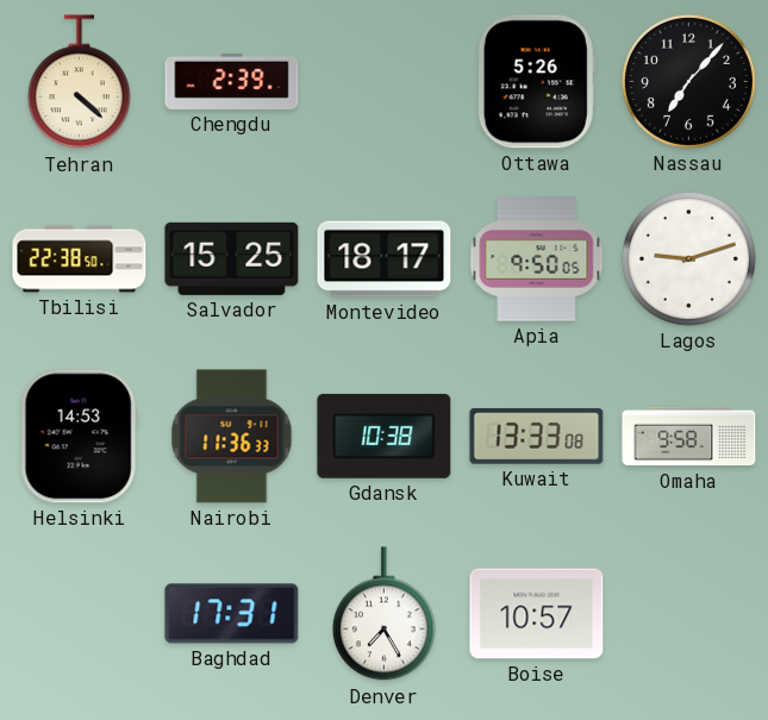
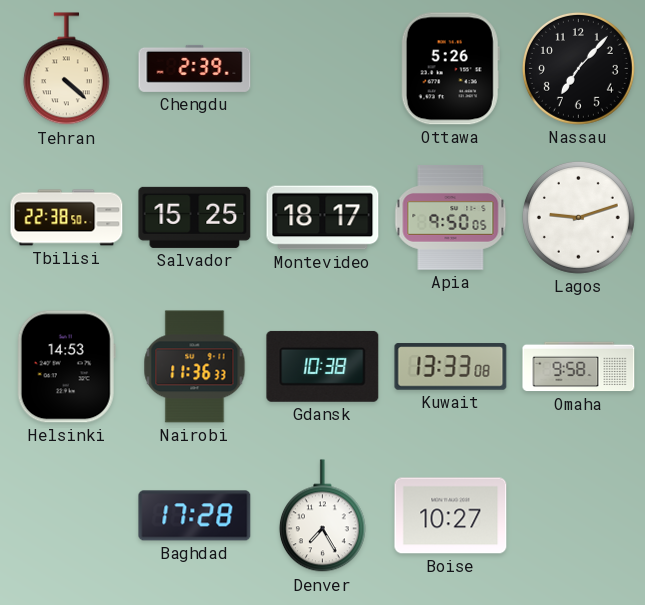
Baghdad: 17:31 -> 17:28 (195, 516)
Boise: 10:57 -> 10:27 (451, 516)
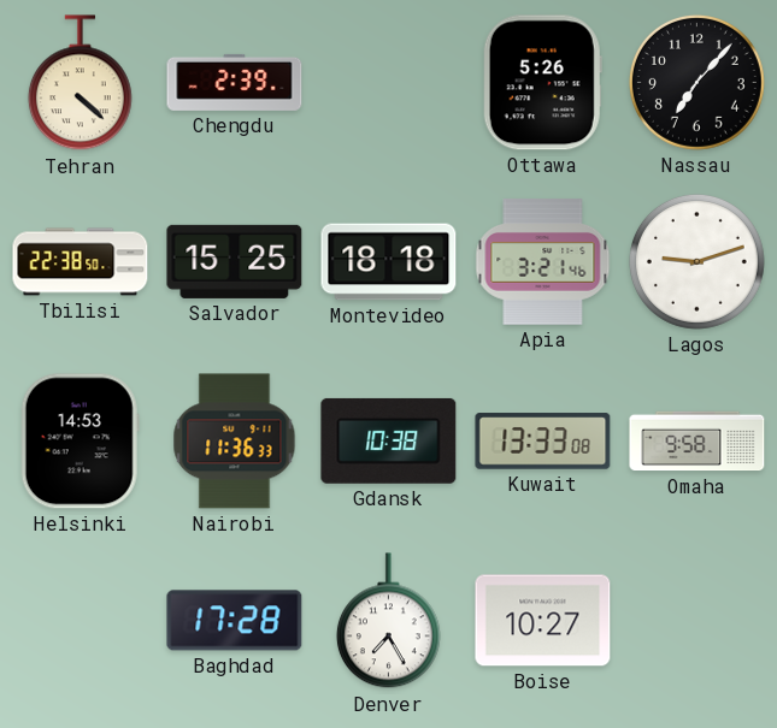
Montevideo: 18:17 -> 18:18 (389, 262)
Apia: 9:50 -> 3:21 (543, 262)
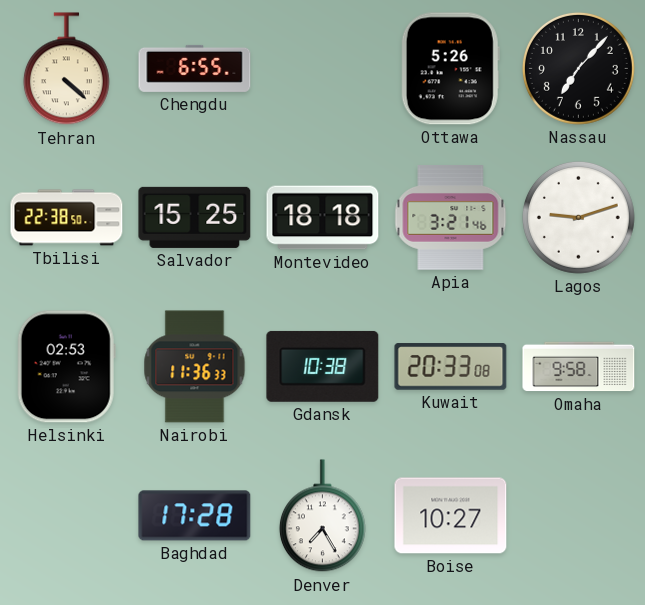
Chengdu: 2:39 -> 6:55 (195, 68)
Helsinki: 14:53 -> 02:53 (66, 367)
Kuwait: 13:33 -> 20:33 (451, 367)
